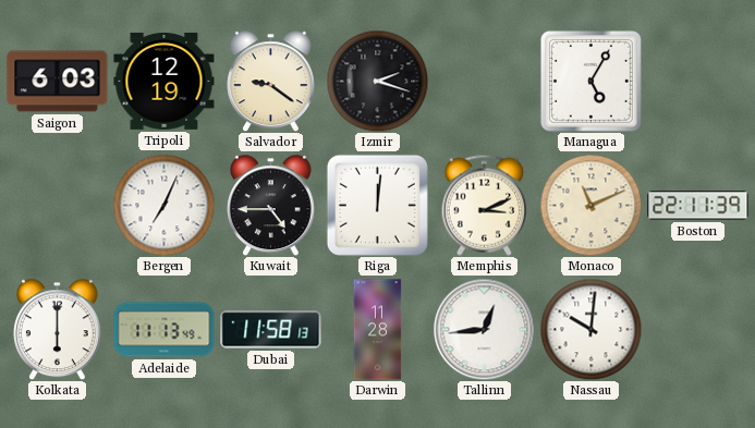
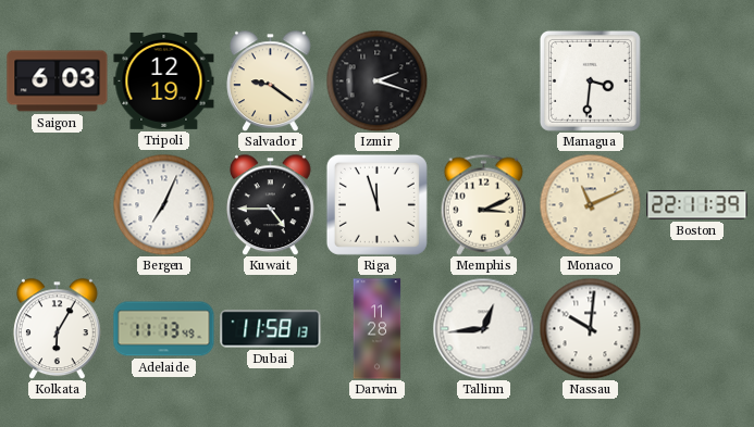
Managua: 5:05 -> 3:31 (590, 80)
Riga: 12:01 -> 11:57 (376, 204)
Kolkata: 6:00 -> 6:05 (58, 328)
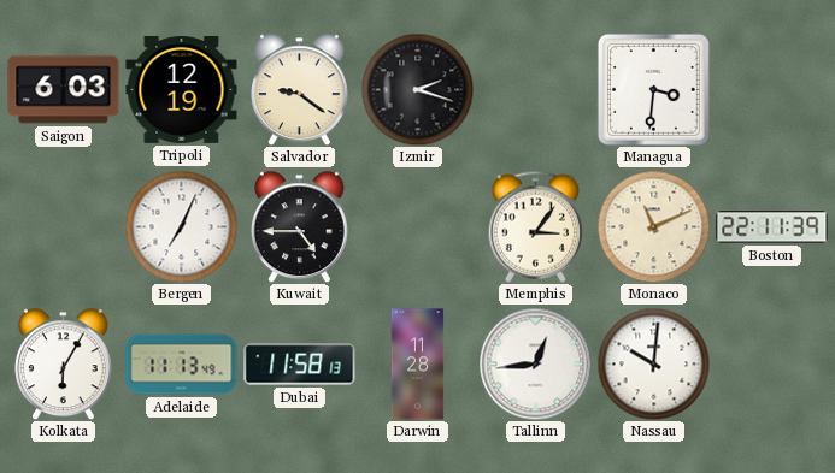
Riga: 11:57 -> none (376, 204)
Memphis: 3:11 -> 3:06 (535, 226)
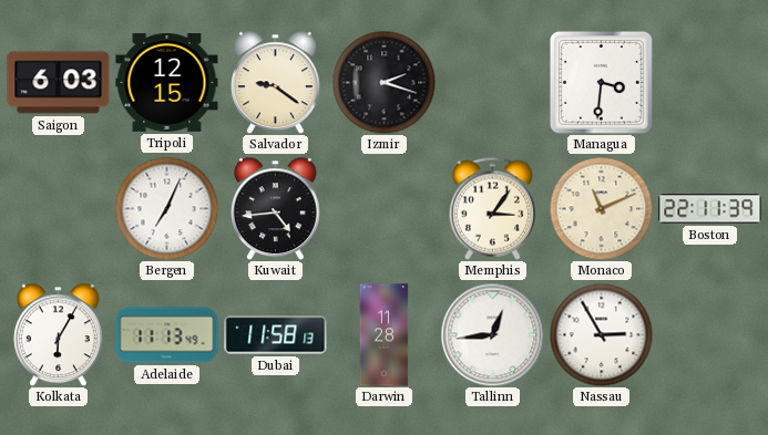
Tripoli: 12:19 -> 12:15 (167, 82)
Kuwait: 4:45 -> 4:44 (276, 208)
Nassau: 10:01 -> 2:55 (601, 334)
